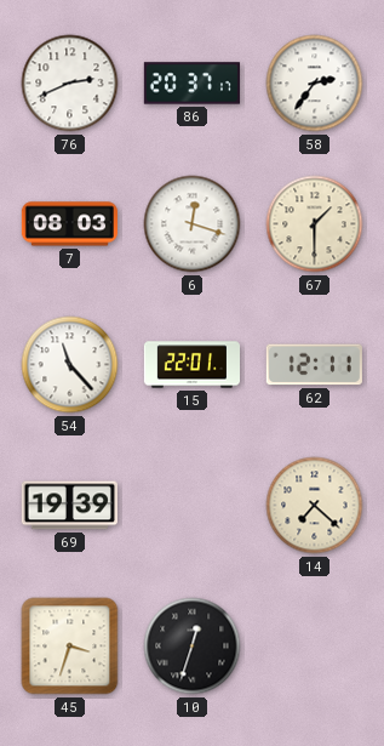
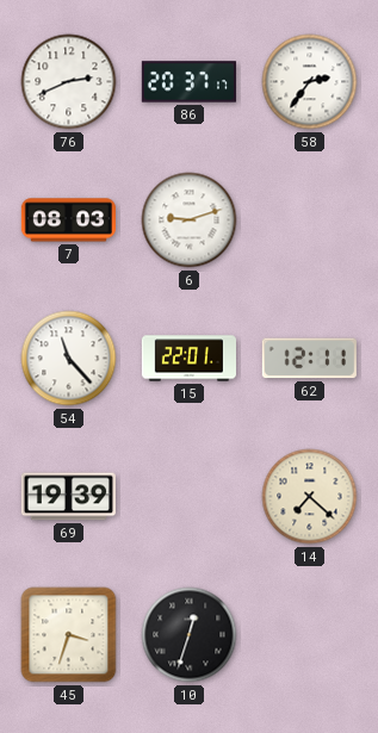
6: 12:18 -> 9:12 (190, 220)
67: 1:30 -> none (315, 224)
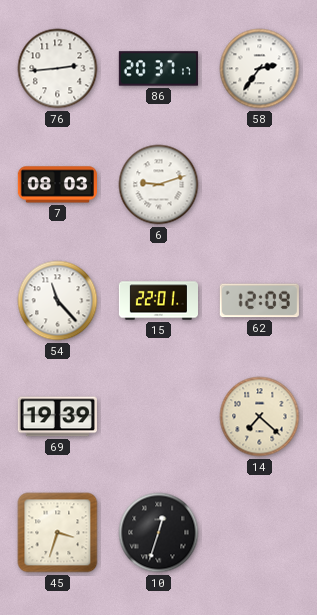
76: 2:41 -> 2:44 (58, 69)
62: 12:11 -> 12:09 (259, 301)
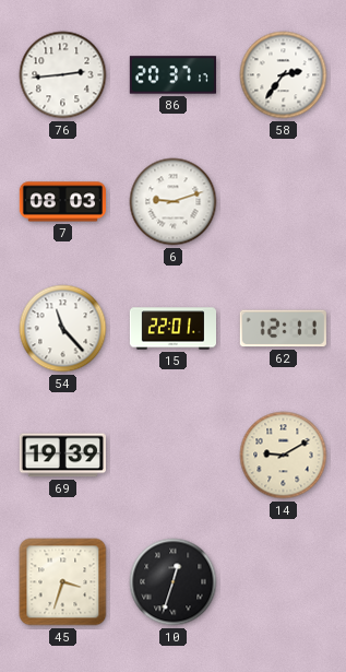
62: 12:09 -> 12:11 (283, 329)
14: 7:22 -> 9:10 (284, 456)
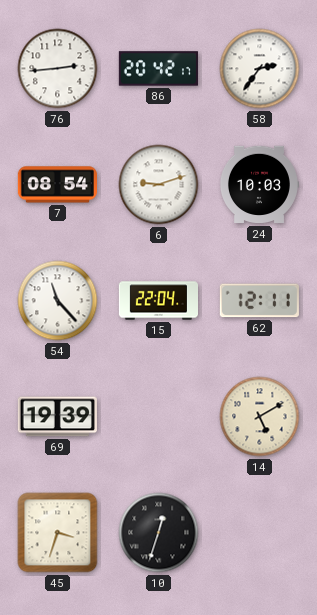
86: 20:37 -> 20:42 (158, 69)
7: 08:03 -> 08:54 (57, 185)
24: none -> 10:03 (259, 185)
15: 22:01 -> 22:04 (158, 301)
14: 9:10 -> 5:10 (260, 417)
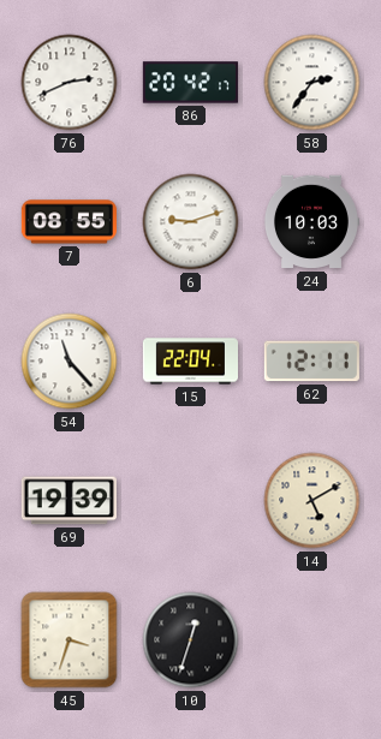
76: 2:44 -> 2:41 (70, 83)
7: 08:54 -> 08:55 (69, 222)
